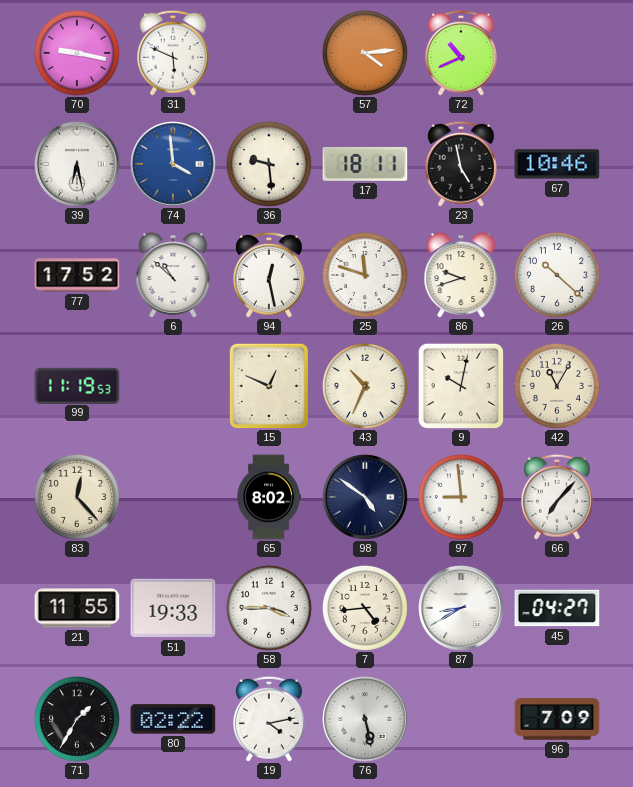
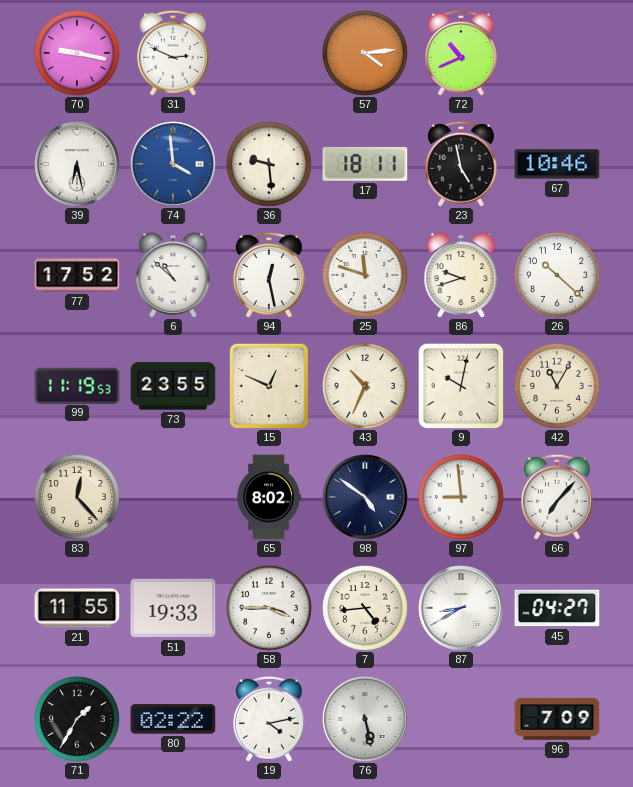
31: 5:49 -> 2:49 (173, 53)
73: none -> 23:55 (173, 386)
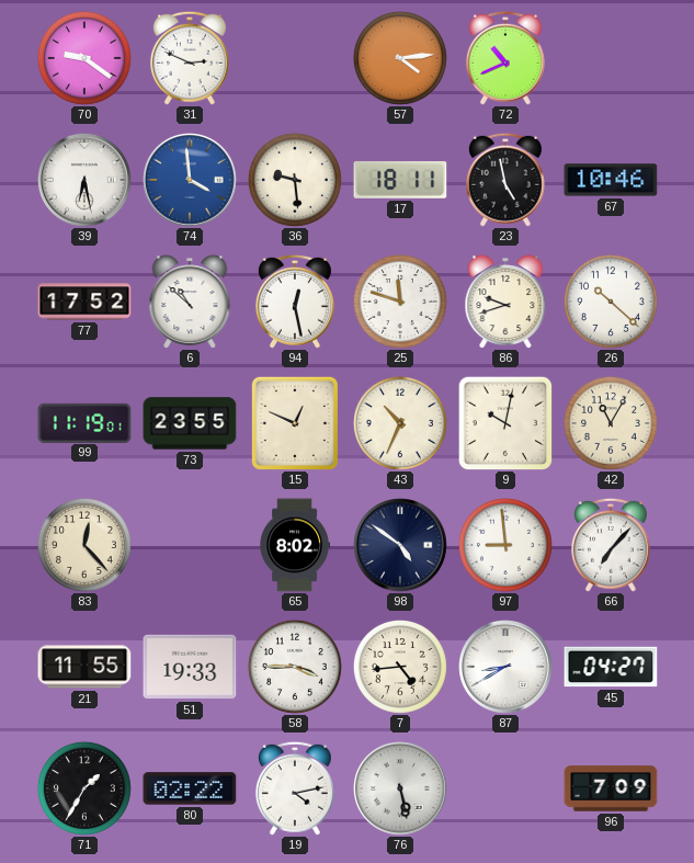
70: 9:17 -> 9:21 (84, 58)
99: 11:19:53 -> 11:19:01 (84, 422)
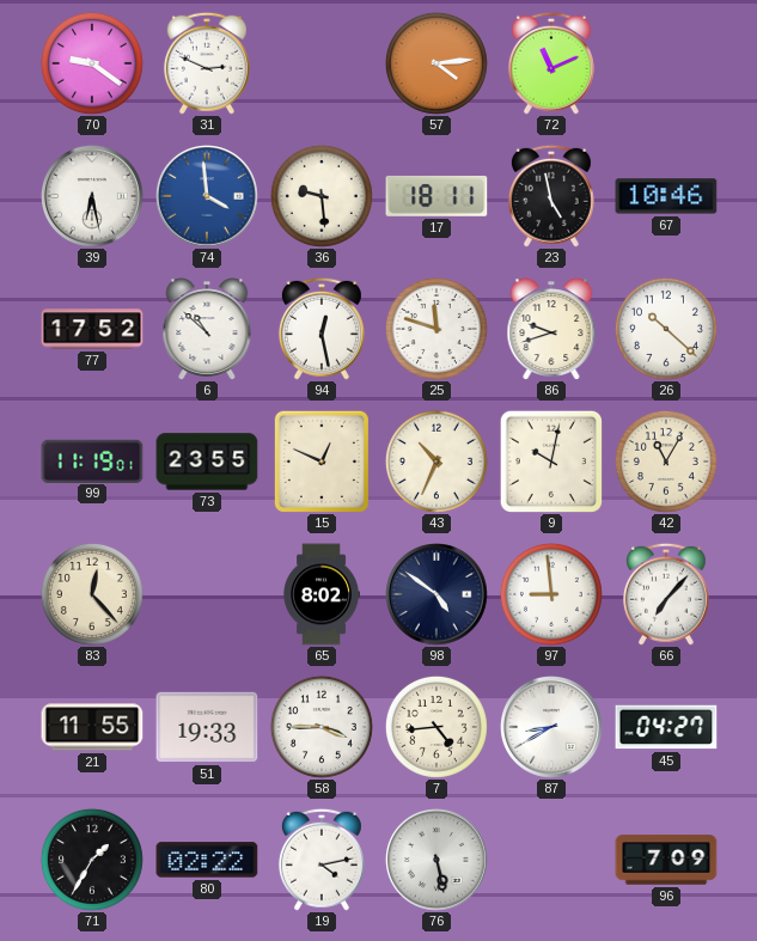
72: 10:41 -> 11:11 (551, 63)
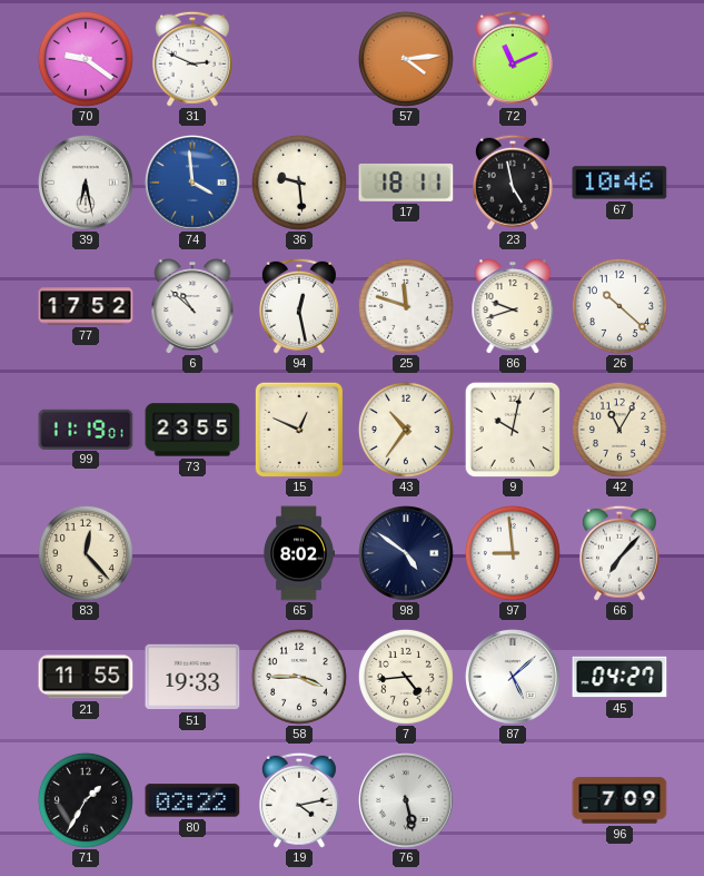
43: 10:34 -> 10:36 (406, 430)
87: 8:40 -> 5:08 (514, 678)
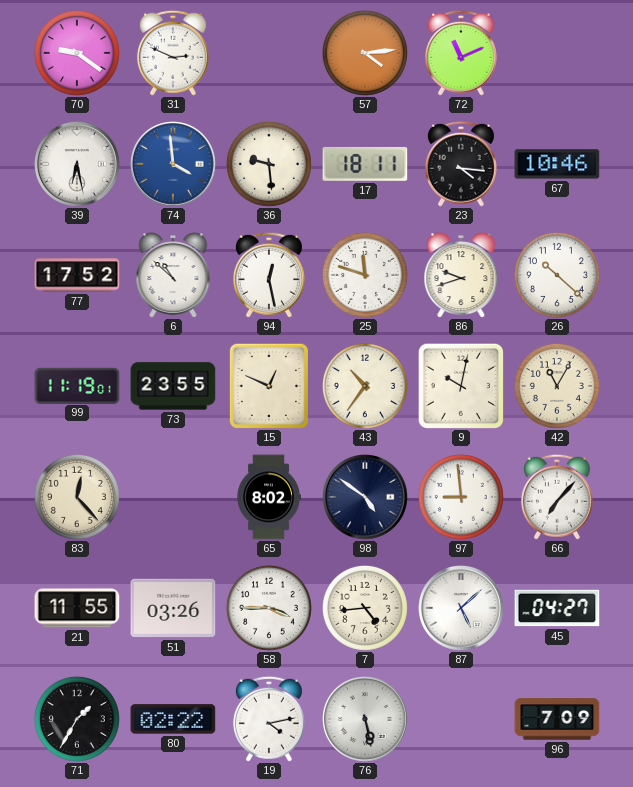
23: 4:58 -> 4:16 (461, 164)
51: 19:33 -> 03:26 (173, 608)
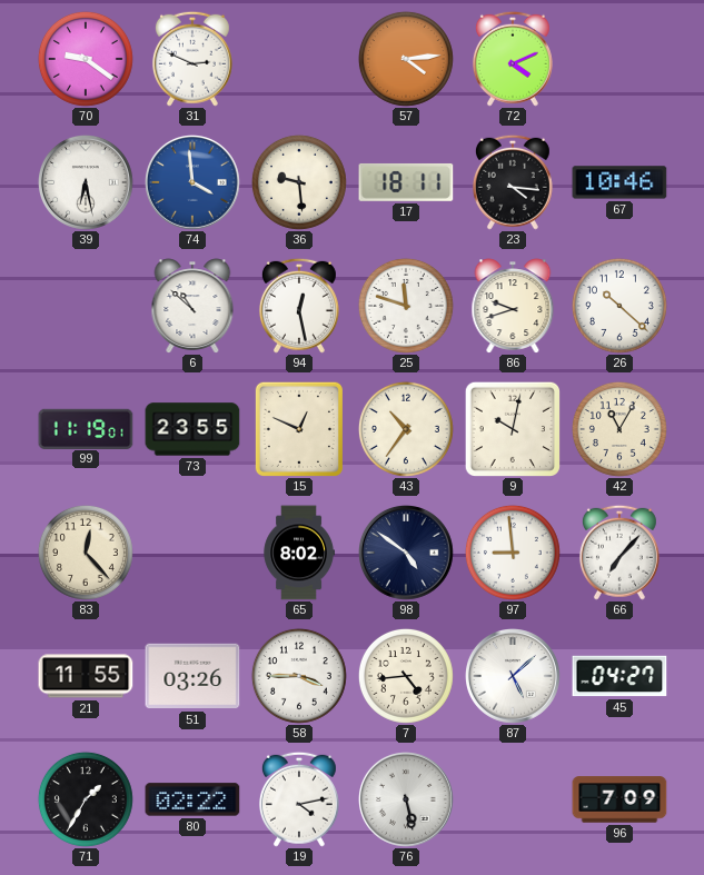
72: 11:11 -> 4:11 (513, 59)
77: 17:52 -> none (77, 275)
